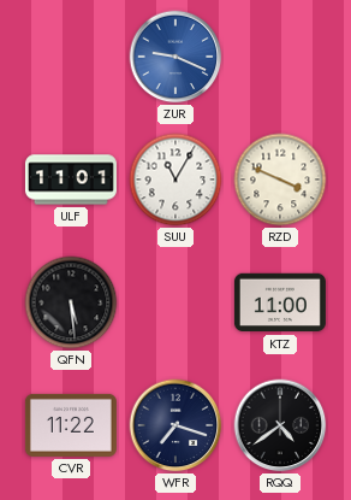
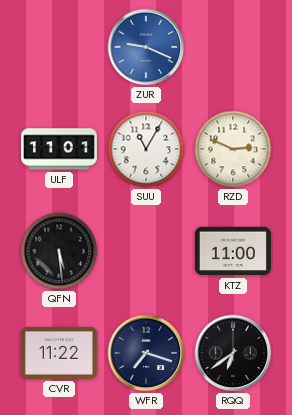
RZD: 3:49 -> 2:49 (233, 149)
RQQ: 4:39 -> 6:39 (233, 353)
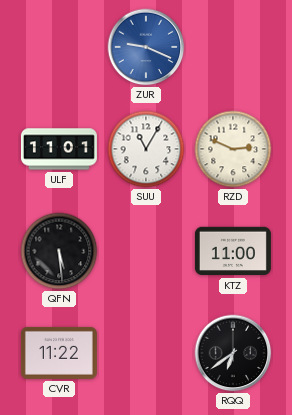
WFR: 7:18 -> none (146, 353)
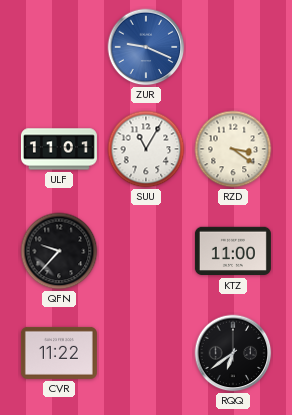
RZD: 2:49 -> 3:21 (233, 149)
QFN: 5:29 -> 9:37 (59, 251)
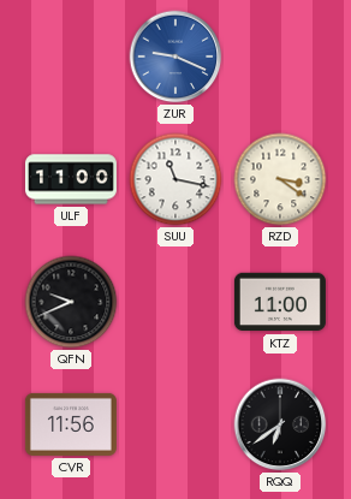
ULF: 11:01 -> 11:00 (71, 179)
SUU: 11:05 -> 11:17 (175, 179)
QFN: 9:37 -> 9:41 (71, 302)
CVR: 11:22 -> 11:56 (71, 424)
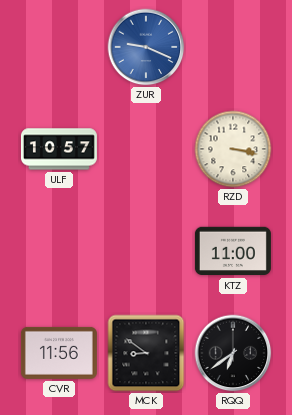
ULF: 11:00 -> 10:57 (59, 149)
SUU: 11:17 -> none (175, 179)
RZD: 3:21 -> 3:17 (233, 149)
QFN: 9:41 -> none (71, 302)
MCK: none -> 8:51 (146, 353)
